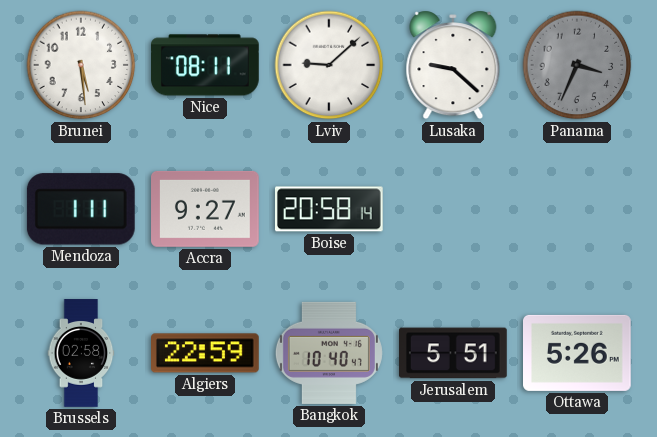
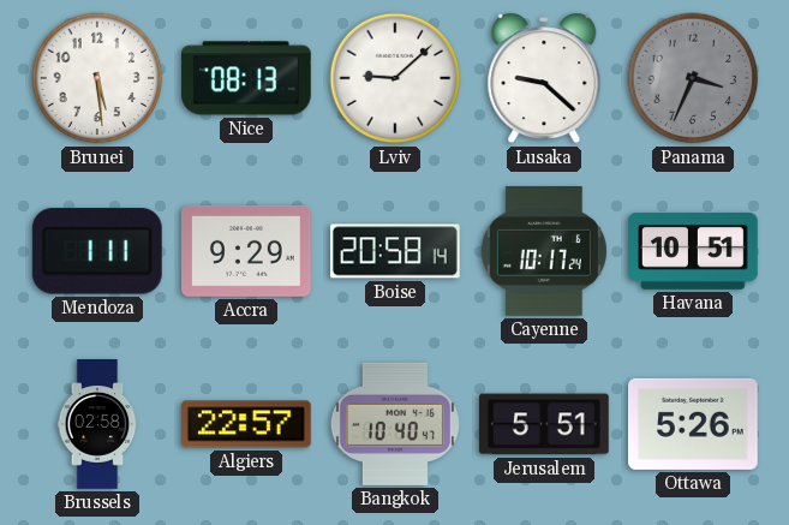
Nice: 08:11 -> 08:13 (247, 78)
Accra: 9:27 -> 9:29 (247, 251)
Cayenne: none -> 10:17 (544, 252)
Havana: none -> 10:51 (694, 251)
Algiers: 22:59 -> 22:57 (247, 424)
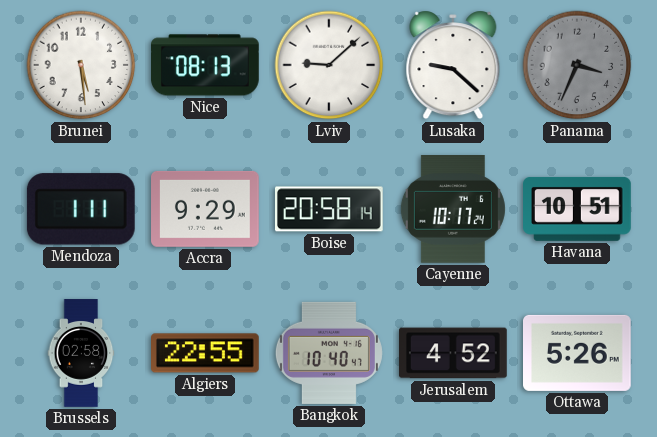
Algiers: 22:57 -> 22:55 (206, 353)
Jerusalem: 5:51 -> 4:52 (454, 353)
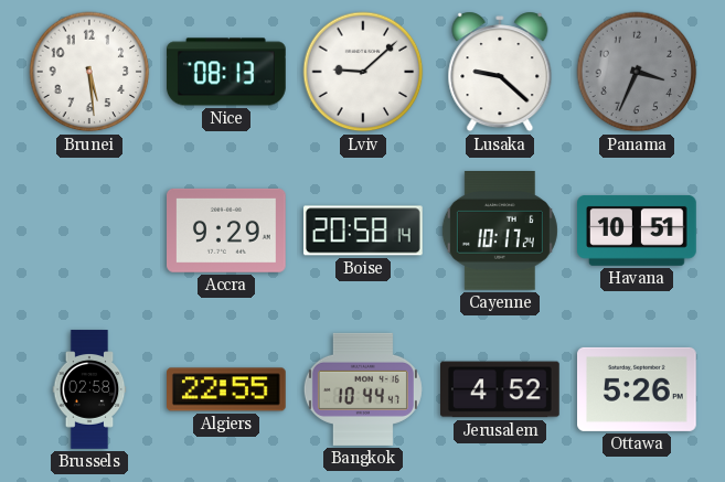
Mendoza: 1:11 -> none (81, 209)
Bangkok: 10:40 -> 10:44 (363, 389)
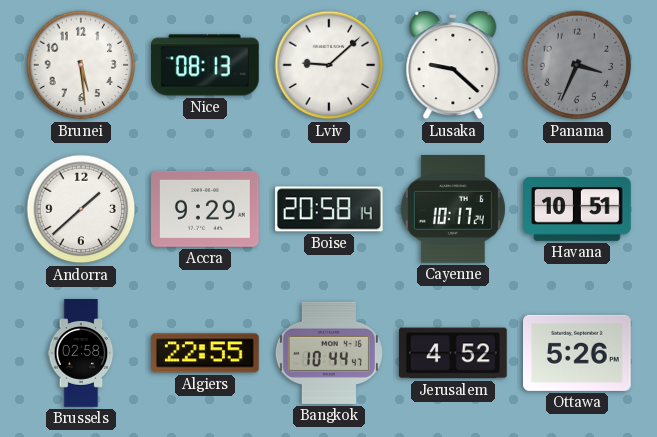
Andorra: none -> 1:38 (81, 209)
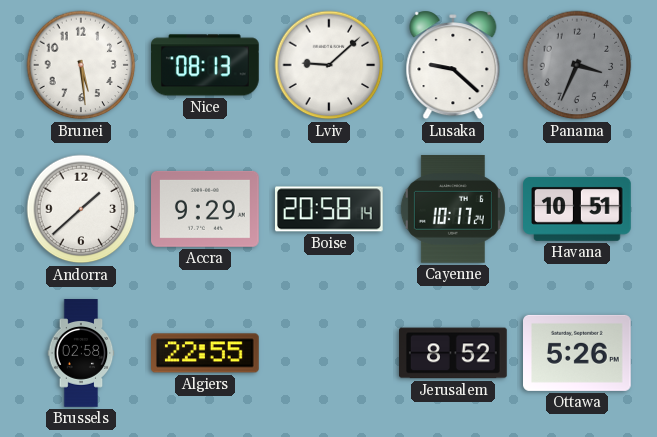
Bangkok: 10:44 -> none (329, 353)
Jerusalem: 4:52 -> 8:52 (454, 353)
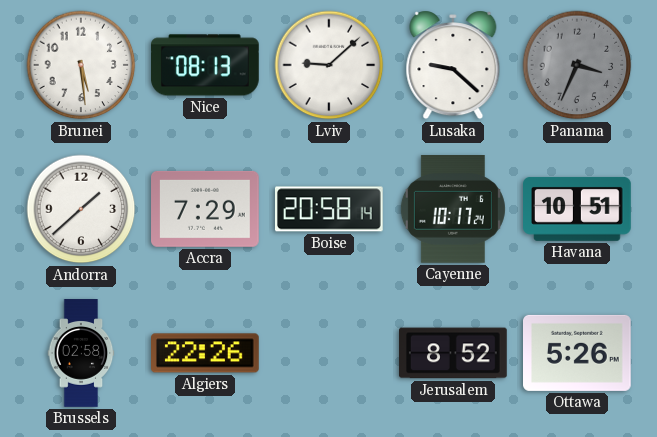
Accra: 9:29 -> 7:29 (206, 209)
Algiers: 22:55 -> 22:26 (206, 353)
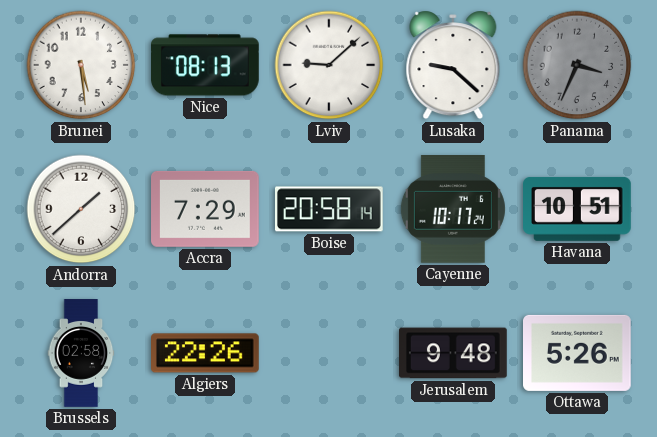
Jerusalem: 8:52 -> 9:48 (454, 353)
